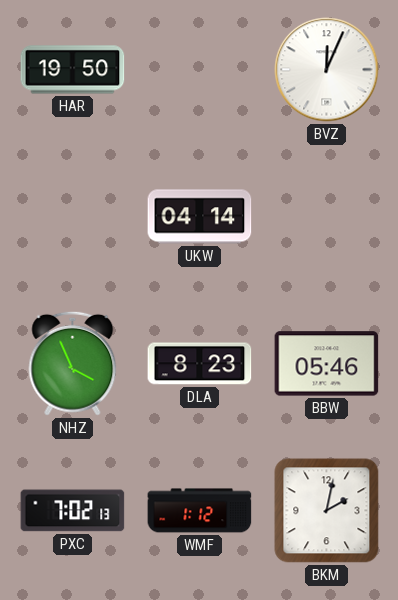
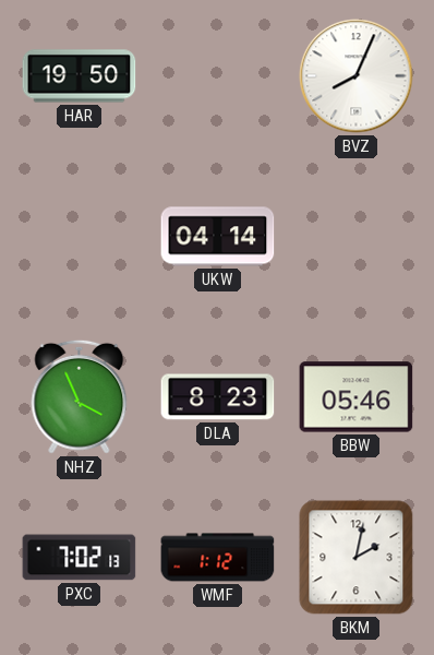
BVZ: 12:04 -> 8:04 (357, 76)
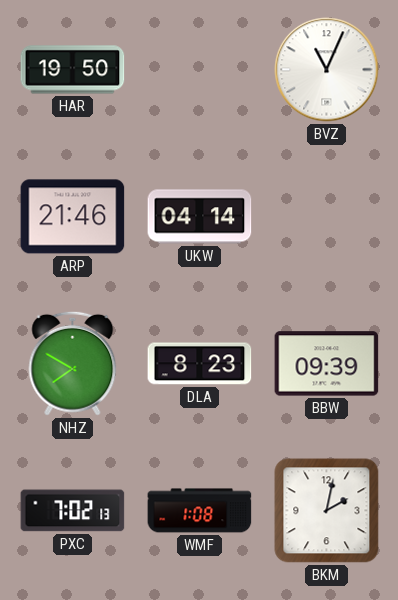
BVZ: 8:04 -> 11:04 (327, 70)
ARP: none -> 21:46 (73, 217)
NHZ: 3:56 -> 7:50 (73, 363)
BBW: 05:46 -> 09:39 (327, 364)
WMF: 1:12 -> 1:08 (200, 511)
